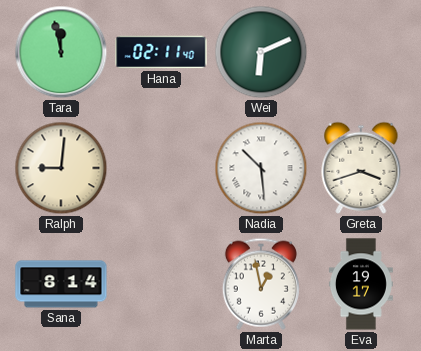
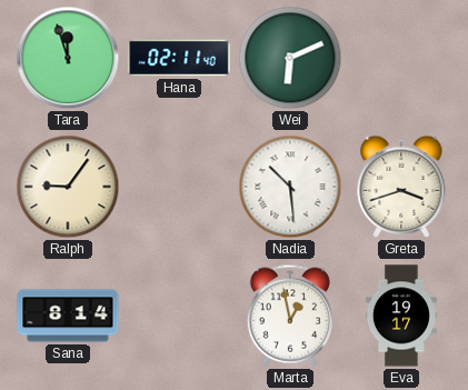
Tara: 11:58 -> 11:57 (68, 58)
Ralph: 9:01 -> 9:06 (68, 187)
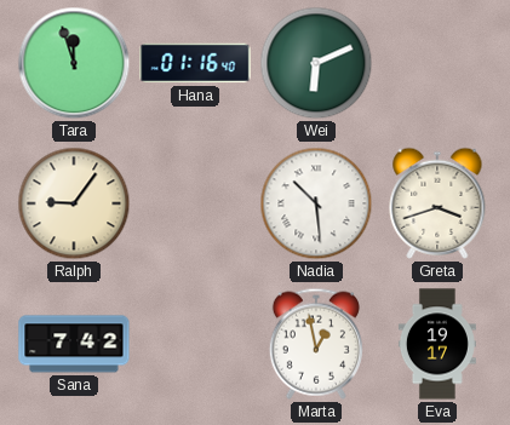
Hana: 02:11 -> 01:16 (195, 63)
Sana: 8:14 -> 7:42 (74, 344)
